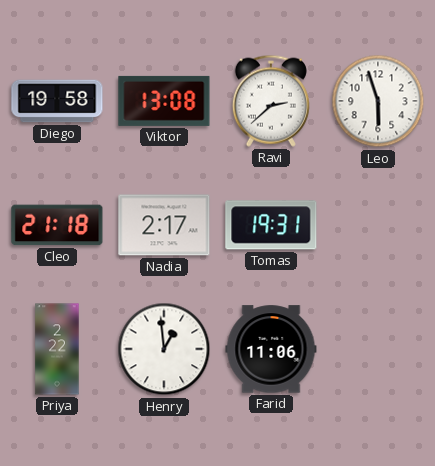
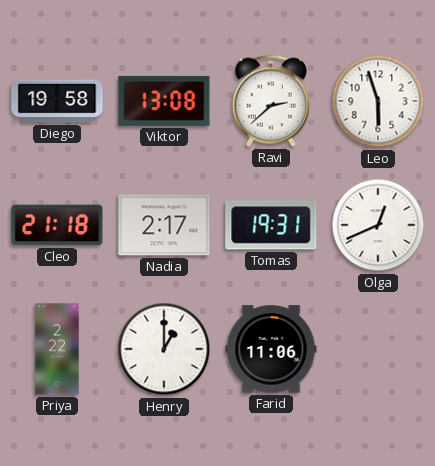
Olga: none -> 12:41 (378, 225)
Henry: 12:59 -> 1:00 (164, 349)
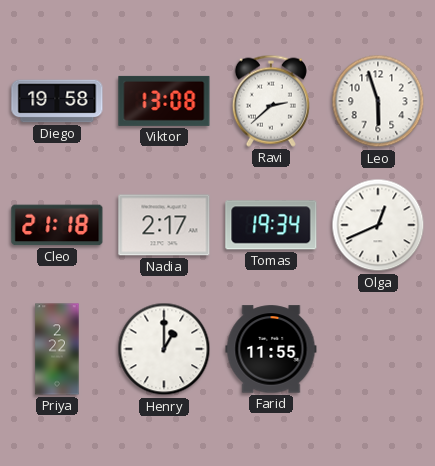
Tomas: 19:31 -> 19:34 (271, 225)
Farid: 11:06 -> 11:55 (271, 349)
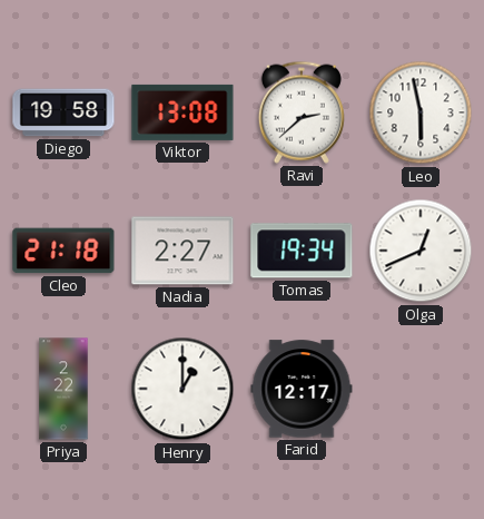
Leo: 5:57 -> 5:58 (421, 112)
Nadia: 2:17 -> 2:27 (182, 251)
Farid: 11:55 -> 12:17 (302, 389)
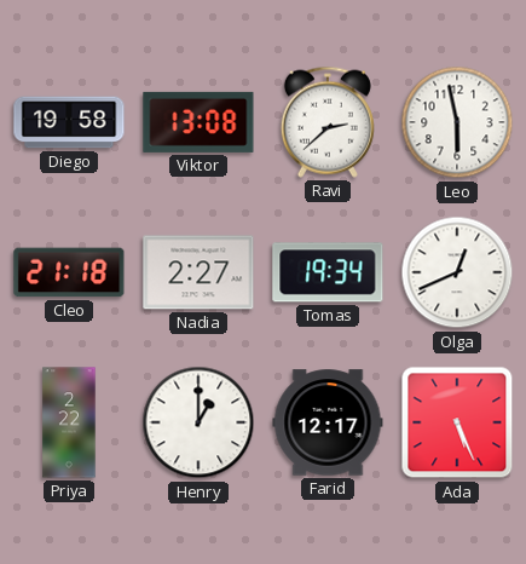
Ada: none -> 5:26 (457, 422)
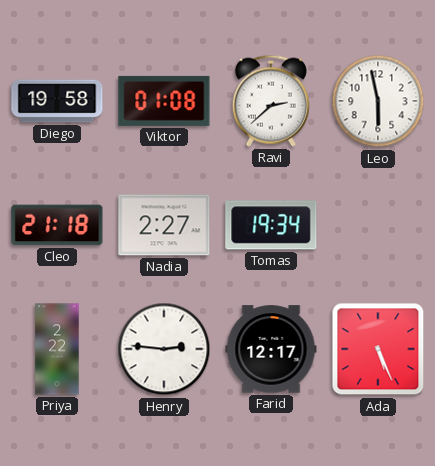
Viktor: 13:08 -> 01:08 (164, 101)
Olga: 12:41 -> none (457, 272)
Henry: 1:00 -> 2:46 (164, 349)
